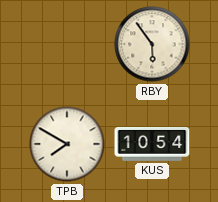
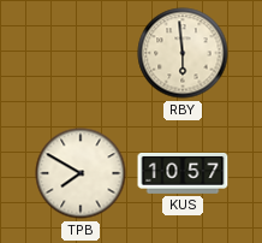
RBY: 5:54 -> 5:59 (183, 53)
KUS: 10:54 -> 10:57 (183, 173)
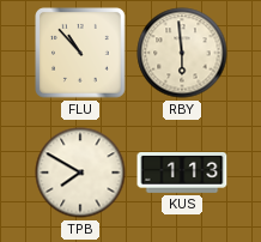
FLU: none -> 10:53 (81, 54)
KUS: 10:57 -> 1:13 (182, 173)
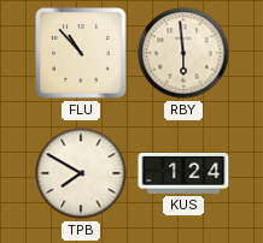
KUS: 1:13 -> 1:24 (183, 173)
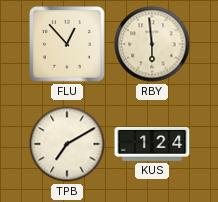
FLU: 10:53 -> 12:53 (68, 45)
TPB: 7:50 -> 7:10 (67, 144)
